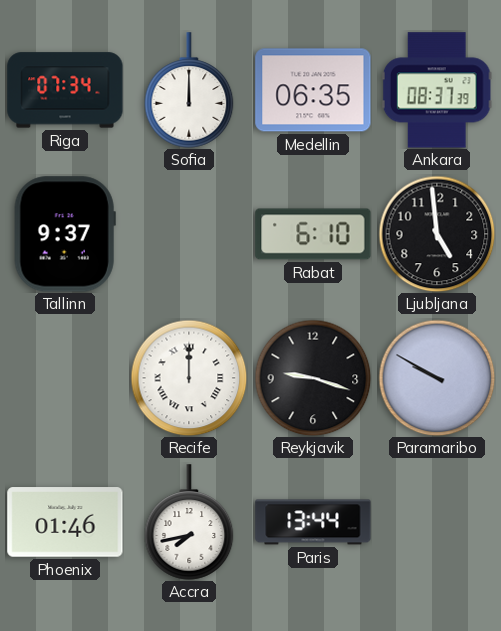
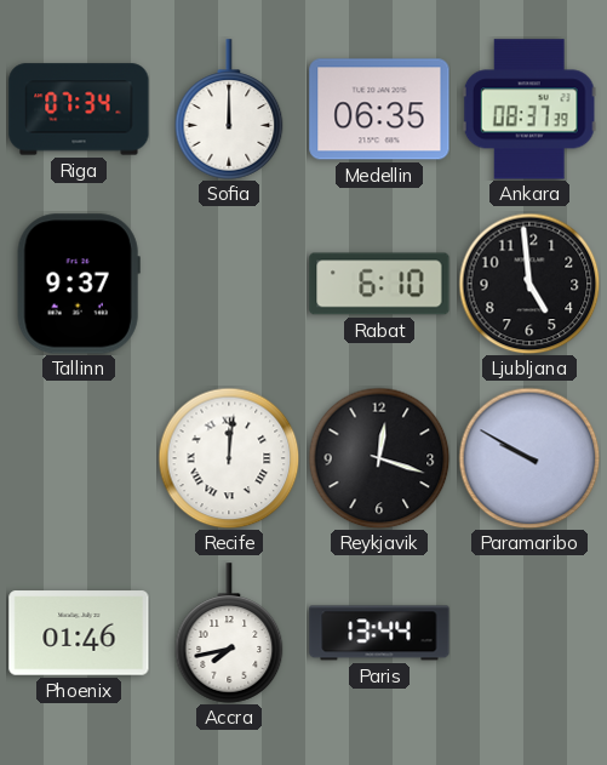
Recife: 12:00 -> 12:01 (229, 458)
Reykjavik: 9:18 -> 12:18 (379, 458)
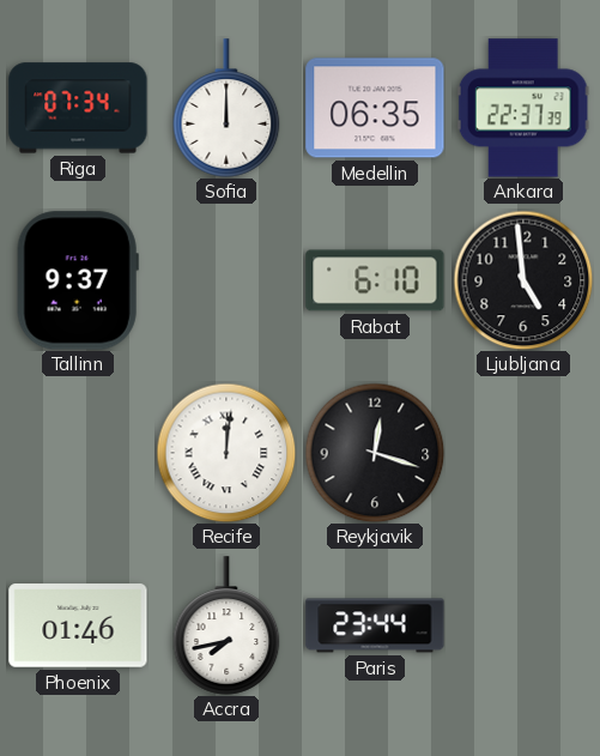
Ankara: 08:37 -> 22:37 (523, 108)
Paramaribo: 9:50 -> none (529, 458)
Paris: 13:44 -> 23:44 (375, 625)
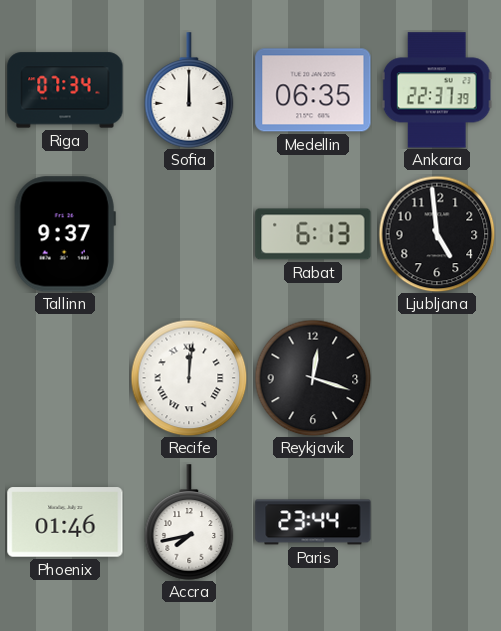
Rabat: 6:10 -> 6:13 (313, 234)
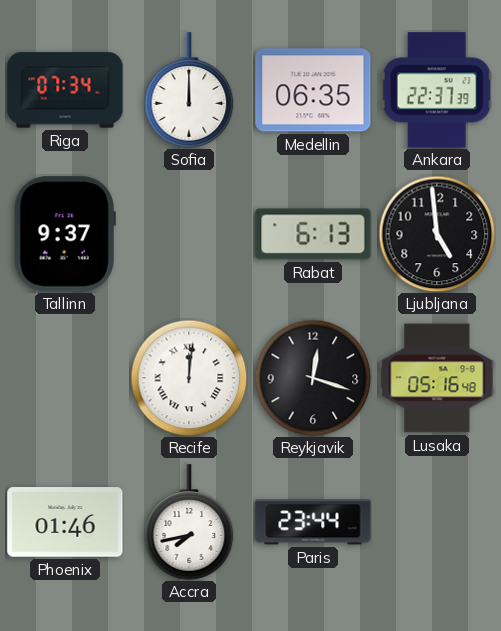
Lusaka: none -> 05:16 (437, 378)
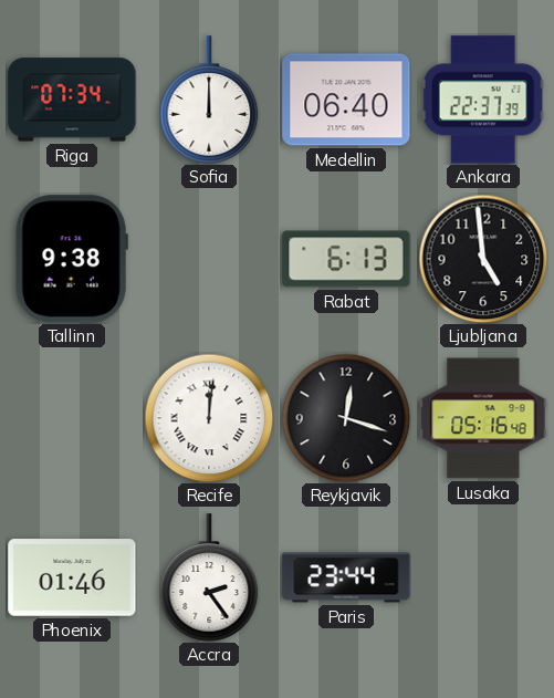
Medellin: 06:35 -> 06:40 (346, 100)
Tallinn: 9:37 -> 9:38 (72, 259)
Accra: 7:43 -> 2:24 (209, 577)
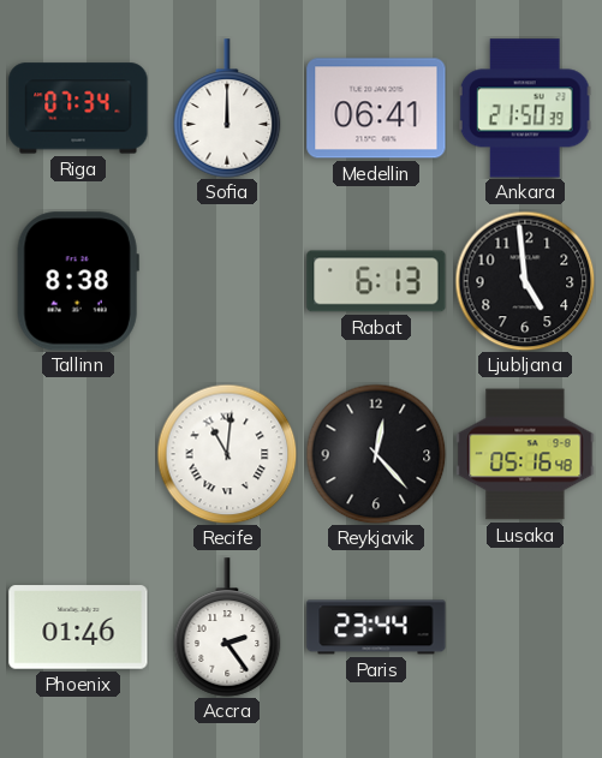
Medellin: 06:40 -> 06:41 (376, 108)
Ankara: 22:37 -> 21:50 (525, 108)
Tallinn: 9:38 -> 8:38 (78, 281)
Recife: 12:01 -> 11:01 (227, 454)
Reykjavik: 12:18 -> 12:23 (376, 454)
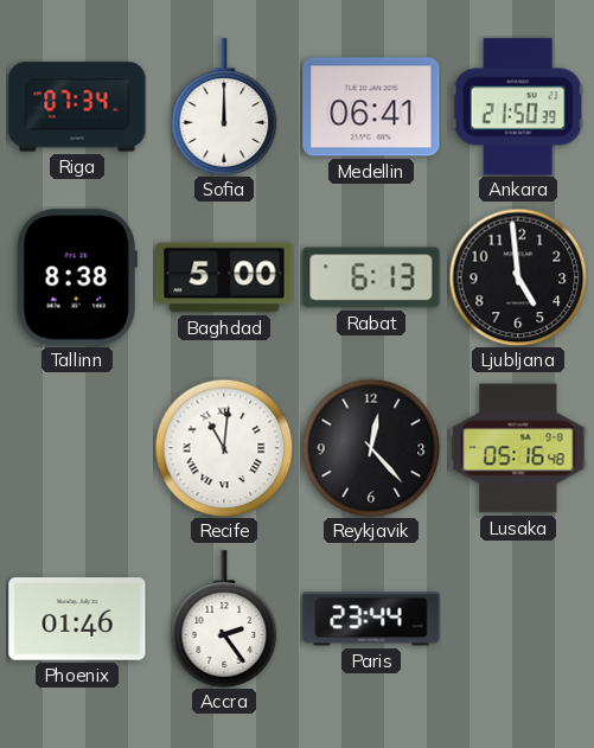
Baghdad: none -> 5:00 (224, 277)
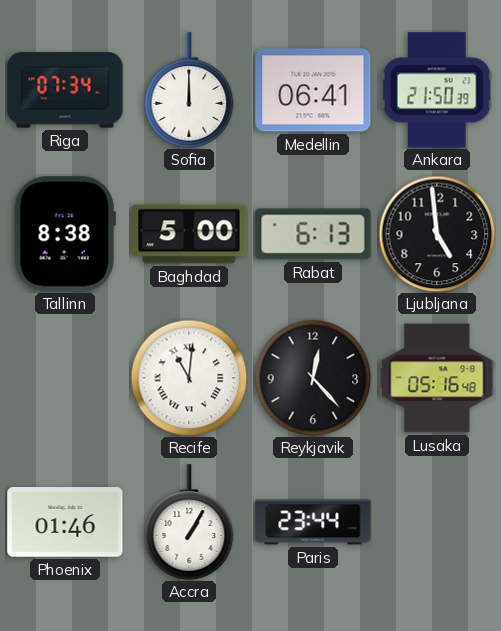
Accra: 2:24 -> 1:05 (189, 522)
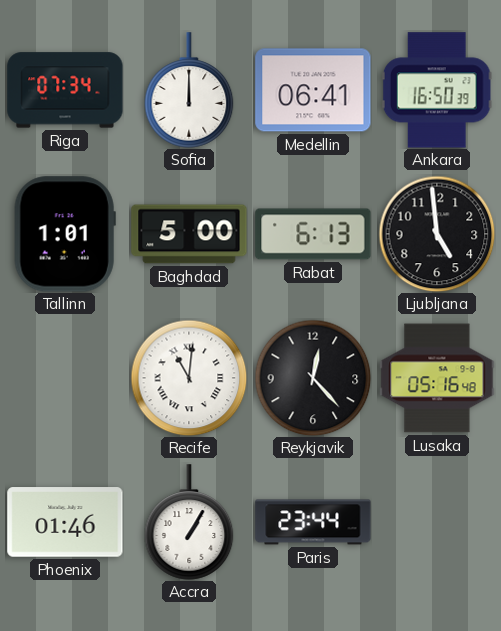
Ankara: 21:50 -> 16:50 (437, 90)
Tallinn: 8:38 -> 1:01 (65, 234)
